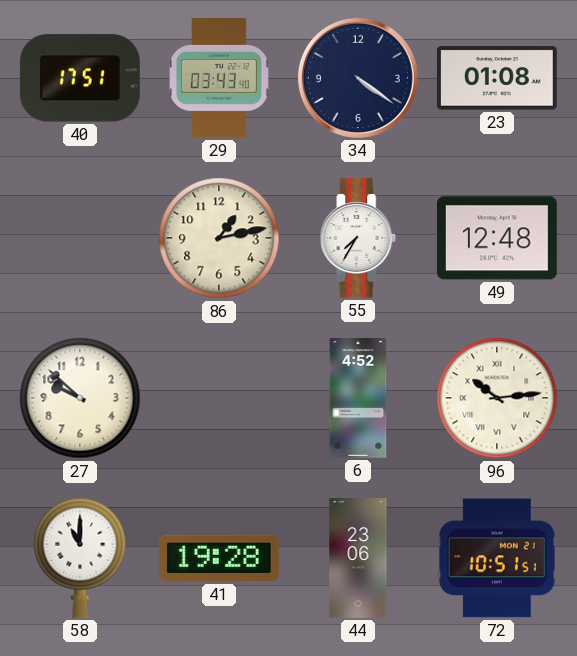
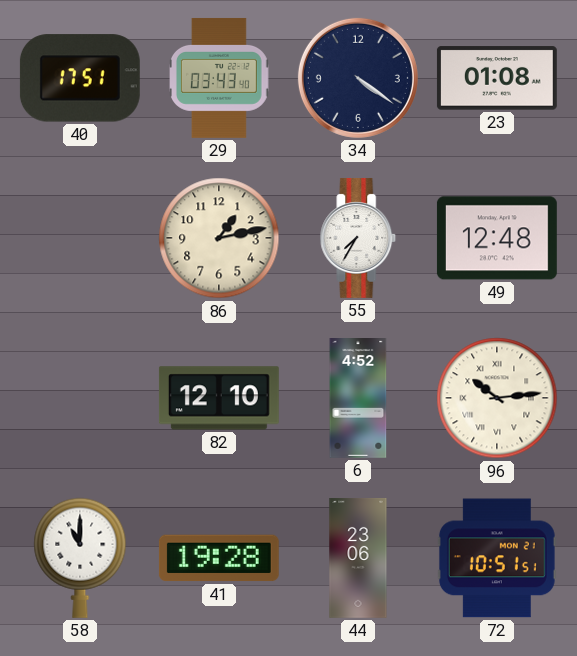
27: 9:52 -> none (80, 398)
82: none -> 12:10 (219, 398)
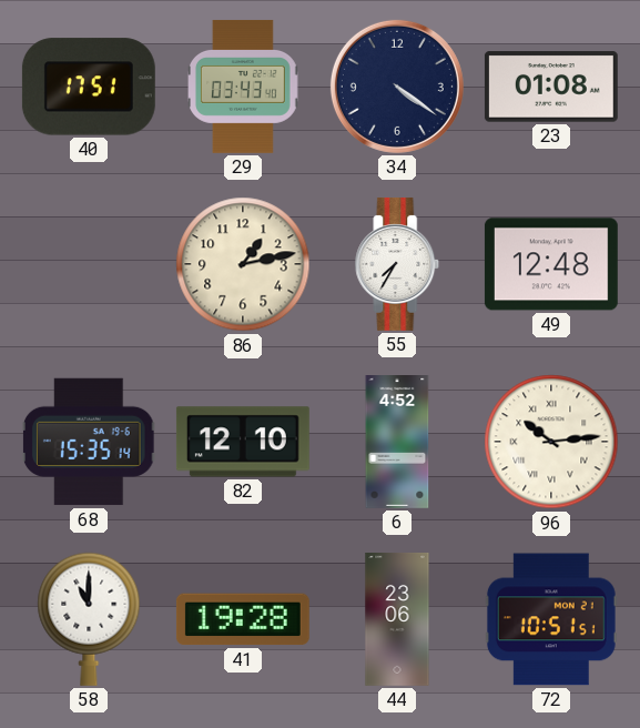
68: none -> 15:35 (90, 442)
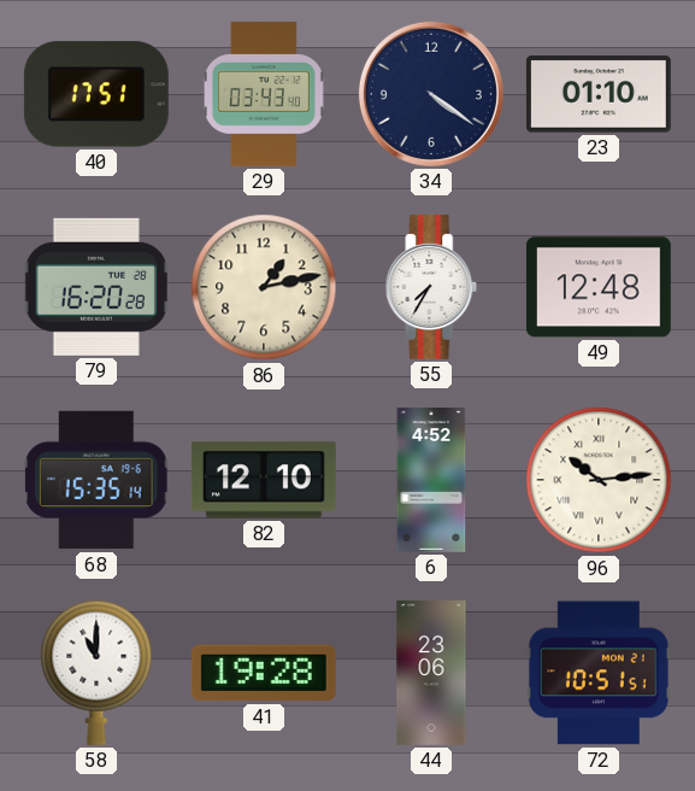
23: 01:08 -> 01:10 (599, 94)
79: none -> 16:20 (96, 287)
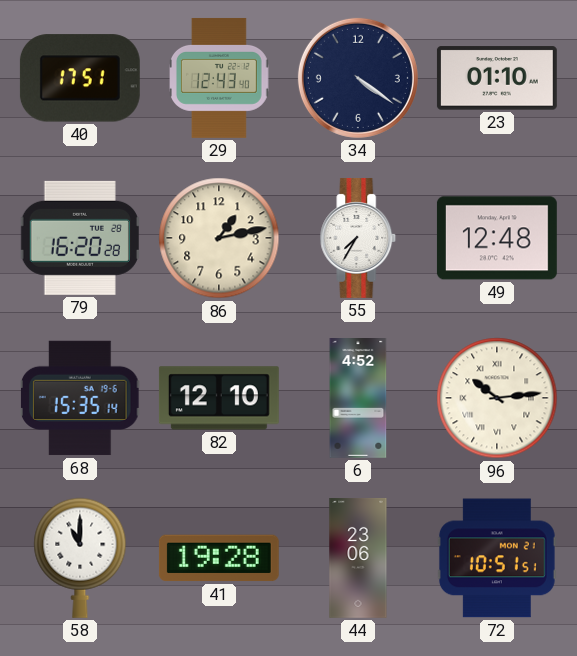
29: 03:43 -> 12:43 (220, 78)
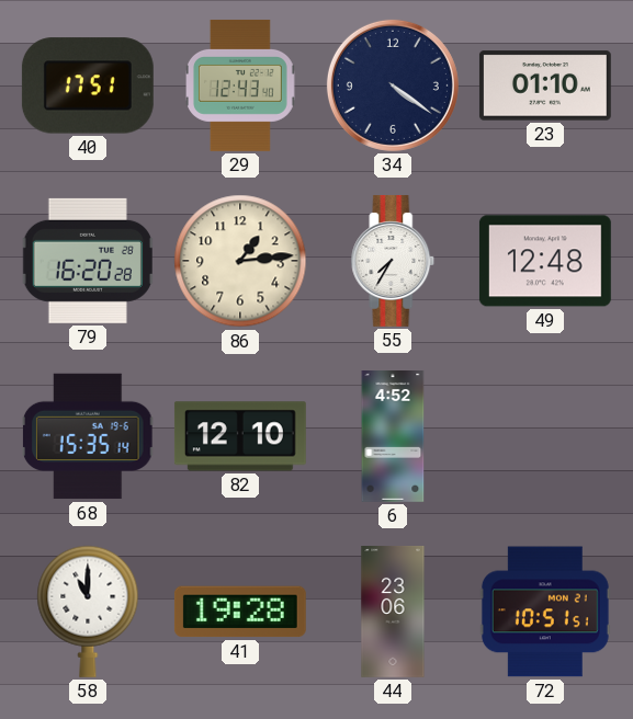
86: 1:13 -> 1:14 (240, 261)
96: 10:14 -> none (497, 398)
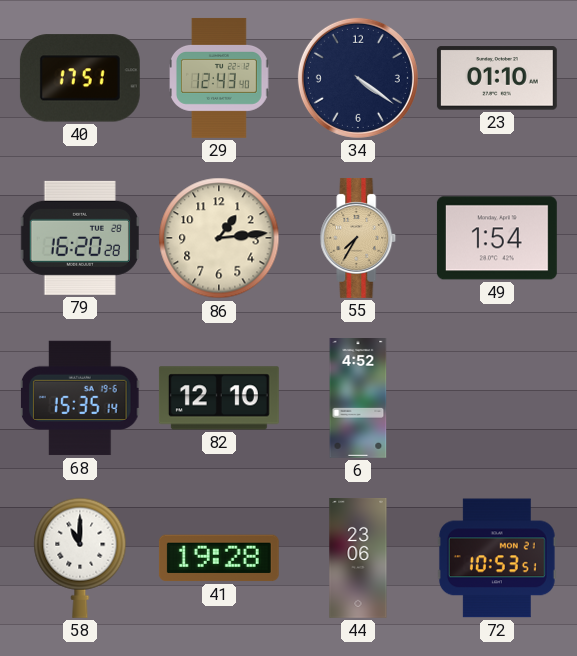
55 dial: white -> champagne (358, 238)
49: 12:48 -> 1:54 (497, 238)
72: 10:51 -> 10:53 (497, 558)
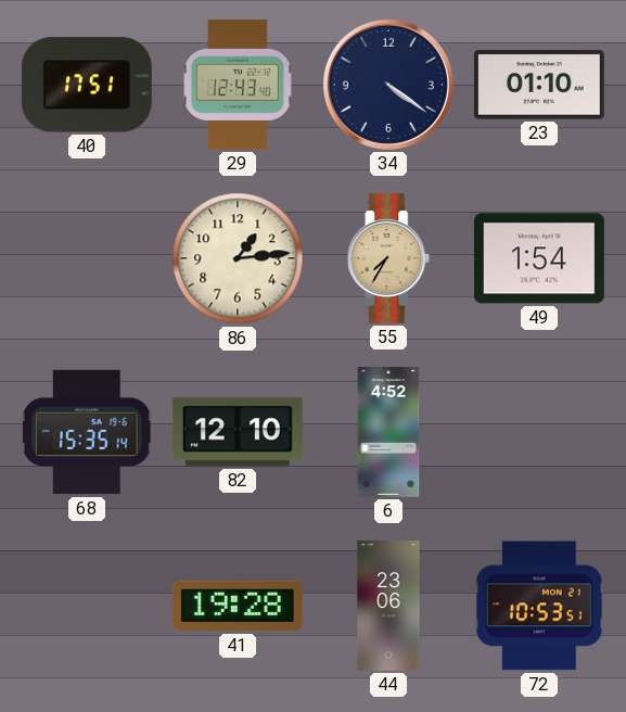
79: 16:20 -> none (80, 238)
58: 11:00 -> none (80, 558)
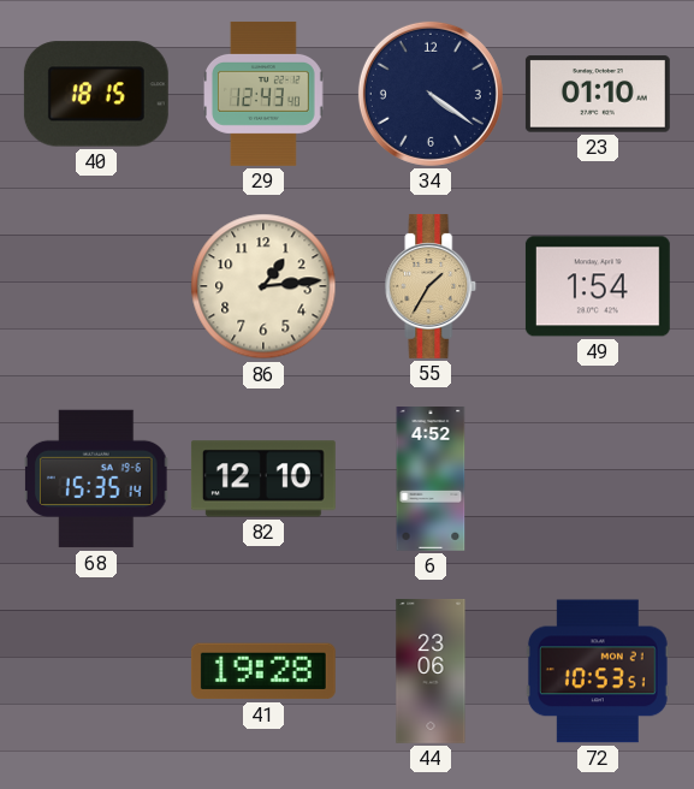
40: 17:51 -> 18:15 (96, 94)
55: 7:35 -> 1:35 (431, 286)
